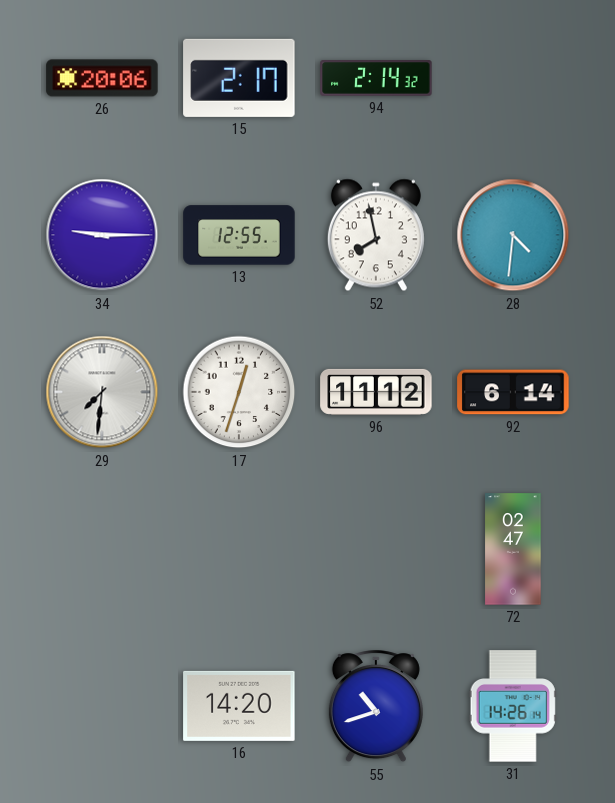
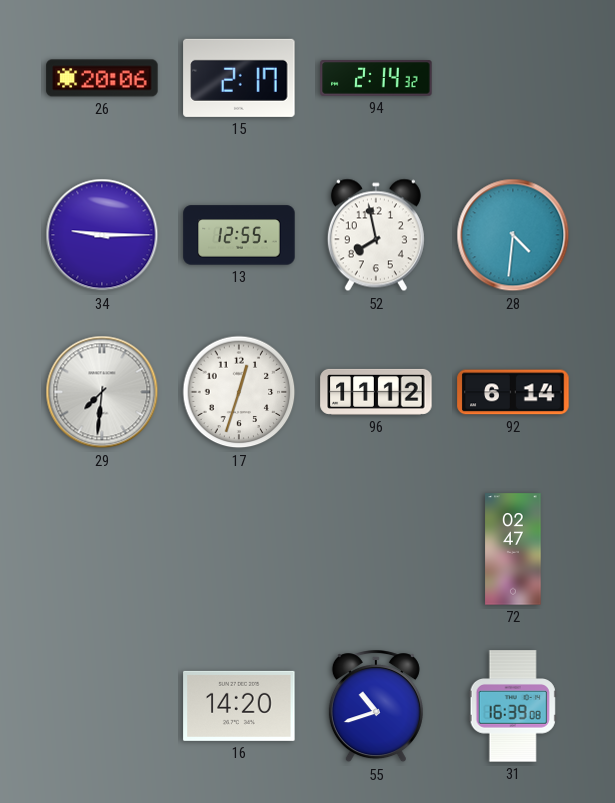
31: 14:26 -> 16:39 (513, 706)
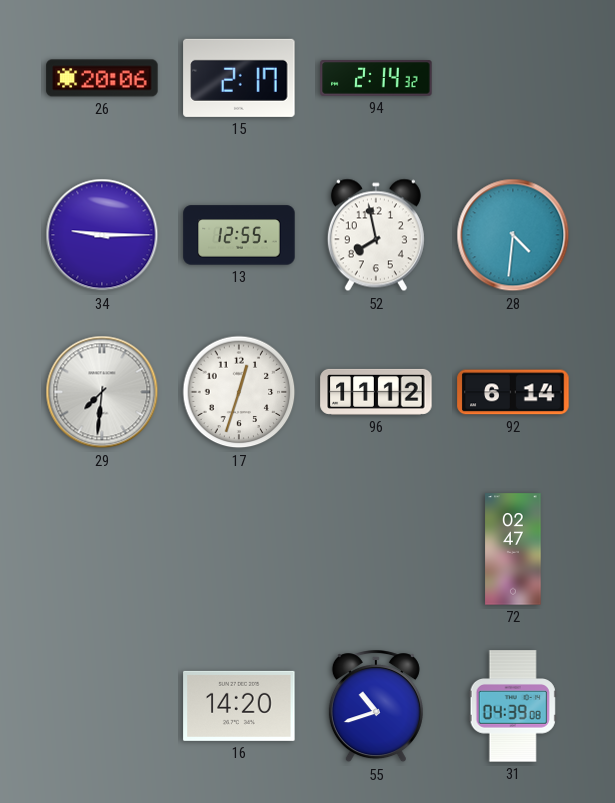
31: 16:39 -> 04:39 (513, 706)
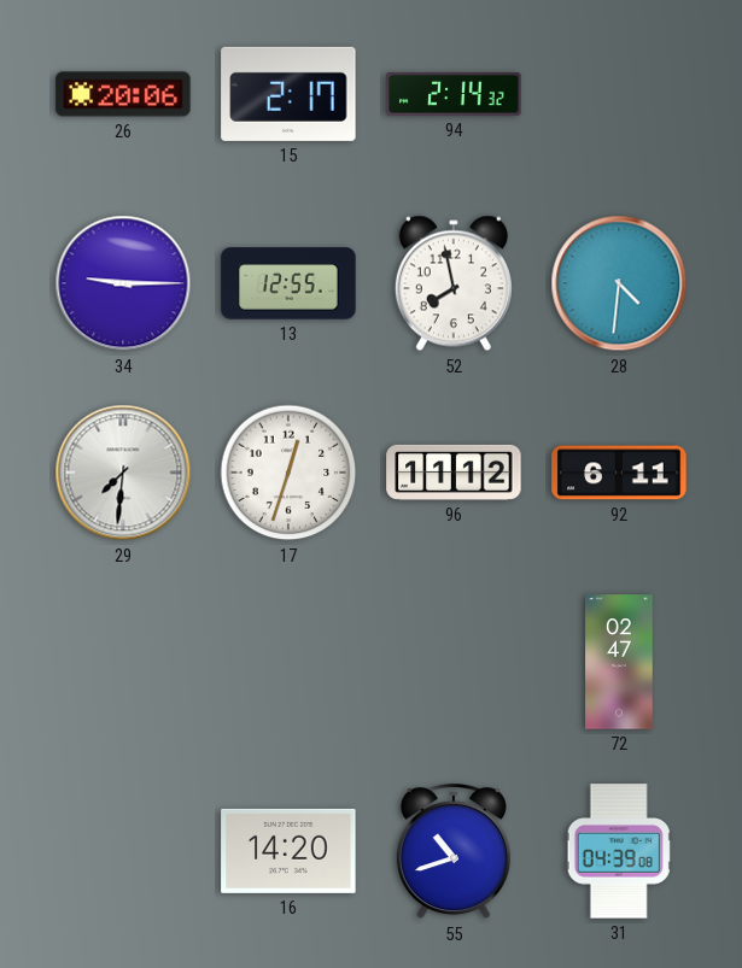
92: 6:14 -> 6:11 (619, 473)
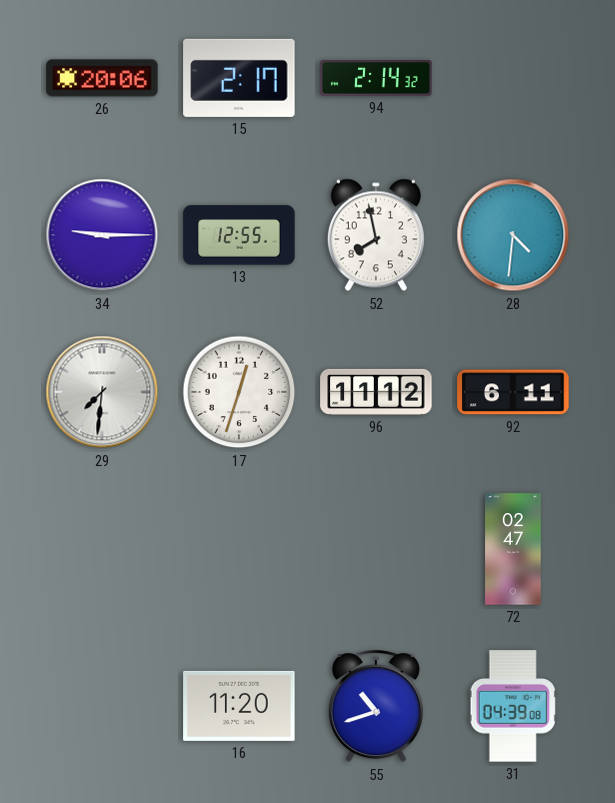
16: 14:20 -> 11:20 (239, 706)
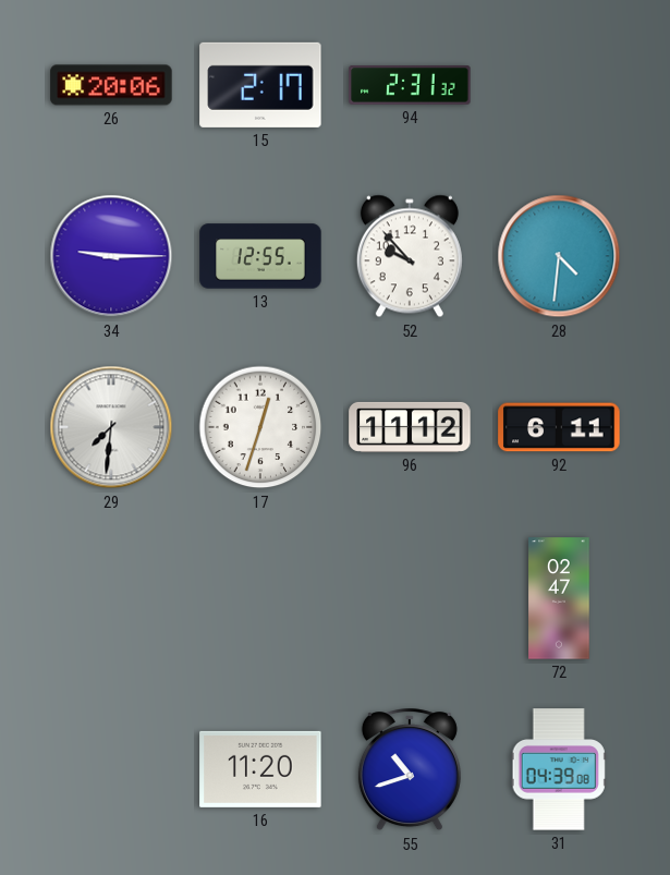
94: 2:14 -> 2:31 (410, 85)
52: 7:58 -> 9:53 (410, 256)
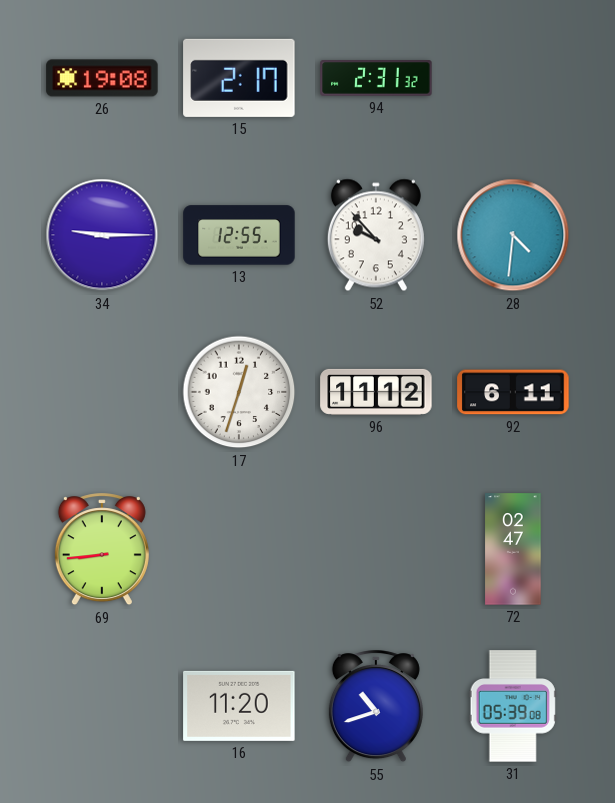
26: 20:06 -> 19:08 (102, 78)
29: 7:31 -> none (111, 427)
69: none -> 8:44 (102, 550)
31: 04:39 -> 05:39 (513, 706)
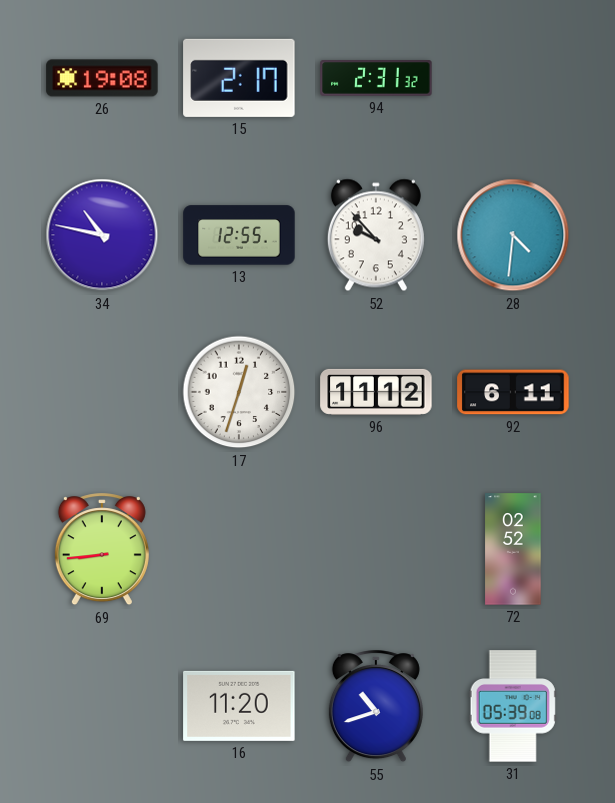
34: 9:15 -> 10:47 (102, 235)
72: 02:47 -> 02:52 (513, 549)
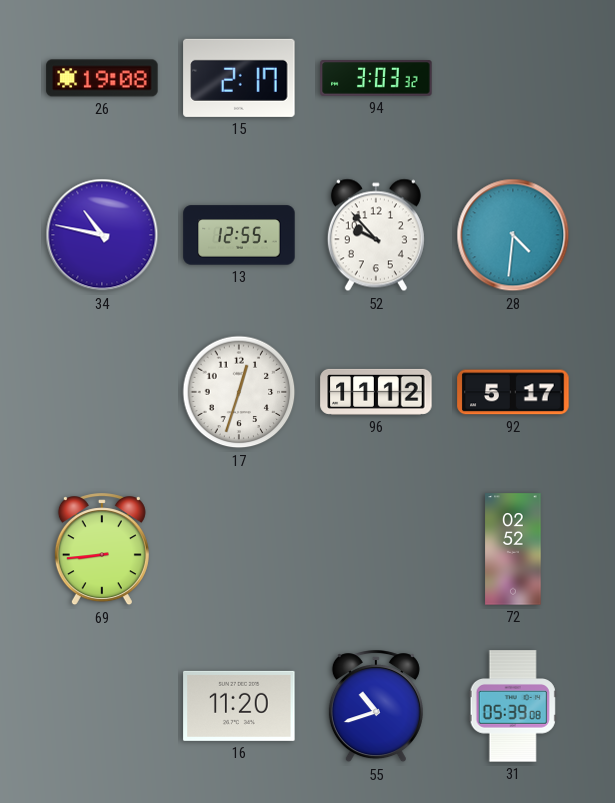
94: 2:31 -> 3:03 (376, 78)
92: 6:11 -> 5:17 (513, 392)
